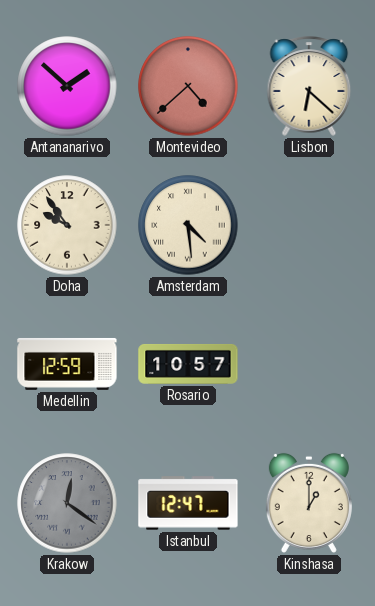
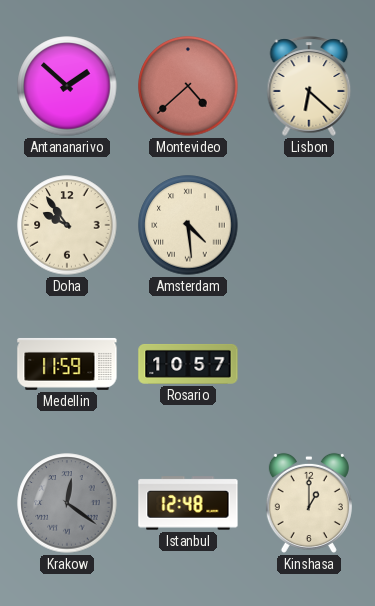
Medellin: 12:59 -> 11:59 (67, 364)
Istanbul: 12:47 -> 12:48 (188, 503)
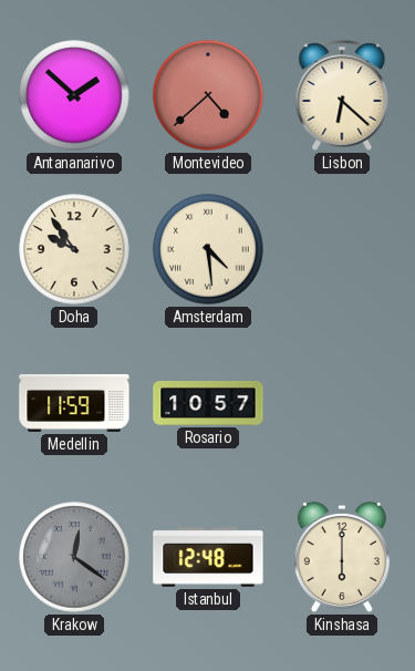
Kinshasa: 1:00 -> 6:00 (342, 557)
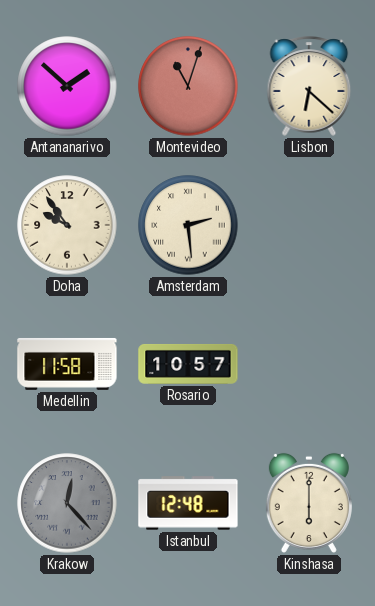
Montevideo: 4:38 -> 11:03 (188, 86)
Amsterdam: 4:29 -> 2:29 (188, 225)
Medellin: 11:59 -> 11:58 (67, 364)
Krakow: 12:21 -> 12:23 (67, 503)
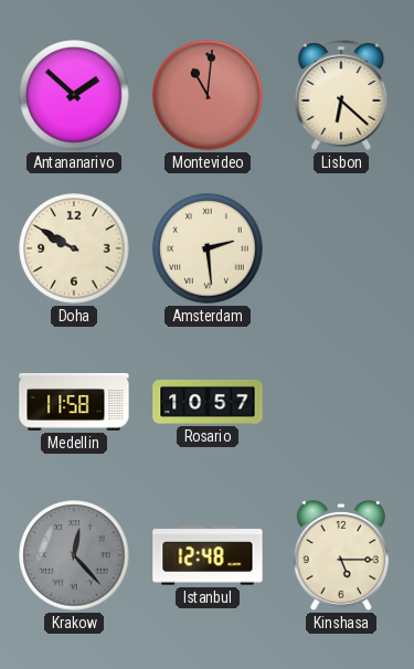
Montevideo: 11:03 -> 11:01 (208, 95)
Doha: 9:54 -> 9:50 (74, 248)
Kinshasa: 6:00 -> 5:15 (341, 555)
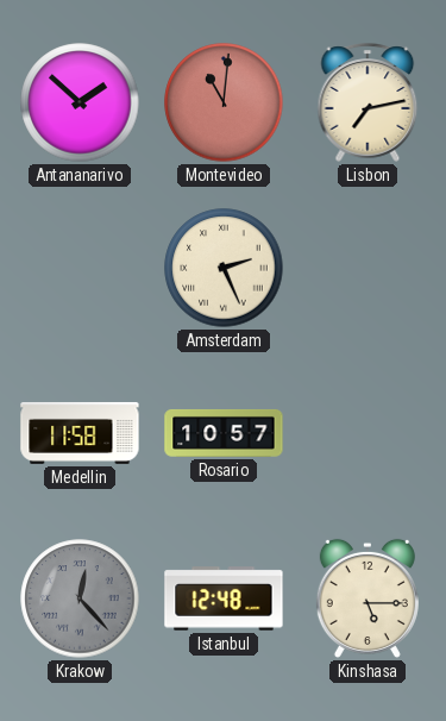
Lisbon: 6:22 -> 7:13 (368, 102)
Doha: 9:50 -> none (74, 248)
Amsterdam: 2:29 -> 2:26 (224, 268)
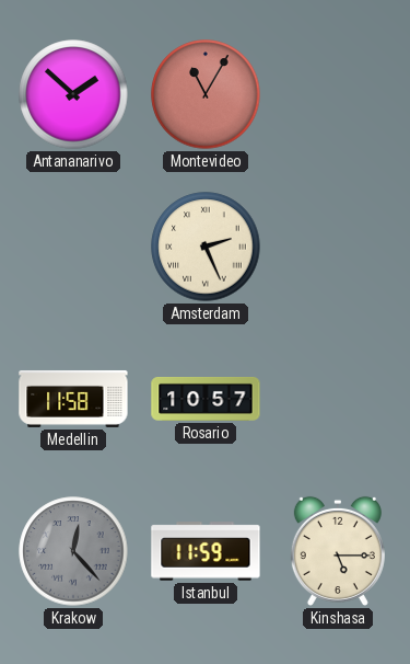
Montevideo: 11:01 -> 11:05 (206, 94)
Lisbon: 7:13 -> none (368, 102)
Istanbul: 12:48 -> 11:59 (206, 551)
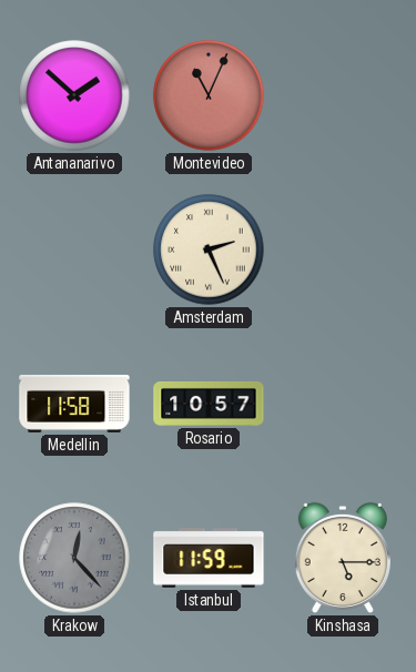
Montevideo: 11:05 -> 11:04 (209, 95)
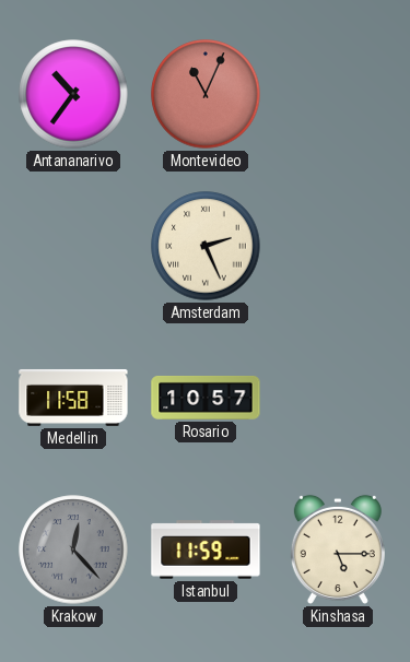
Antananarivo: 1:52 -> 10:36 (73, 94)
